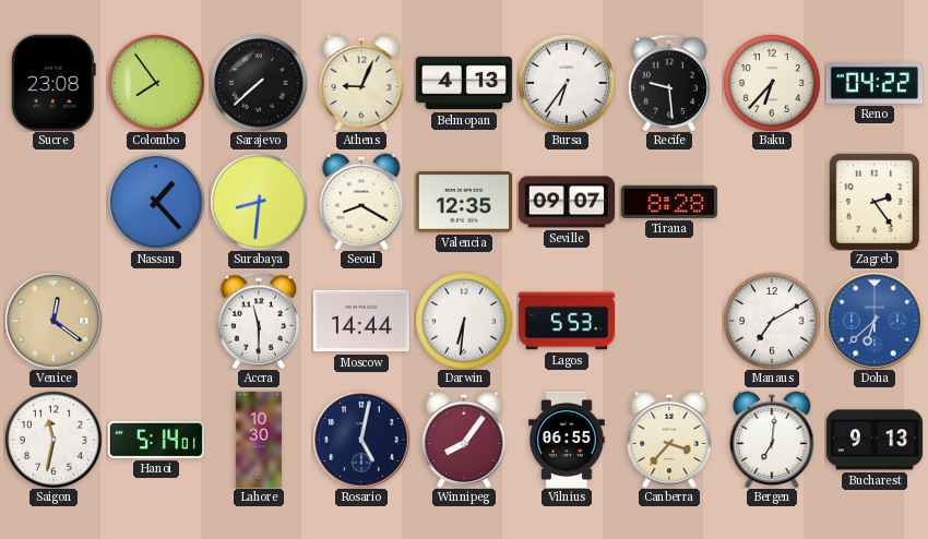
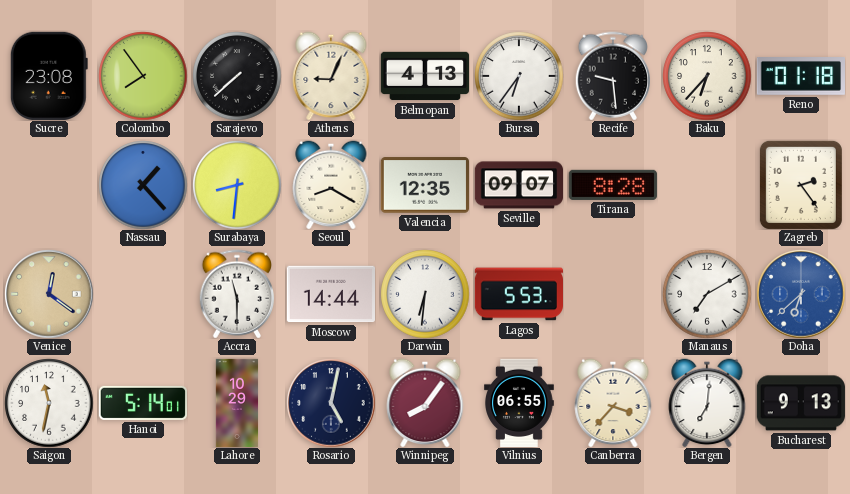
Reno: 04:22 -> 01:18 (800, 77)
Lahore: 10:30 -> 10:29 (237, 403)
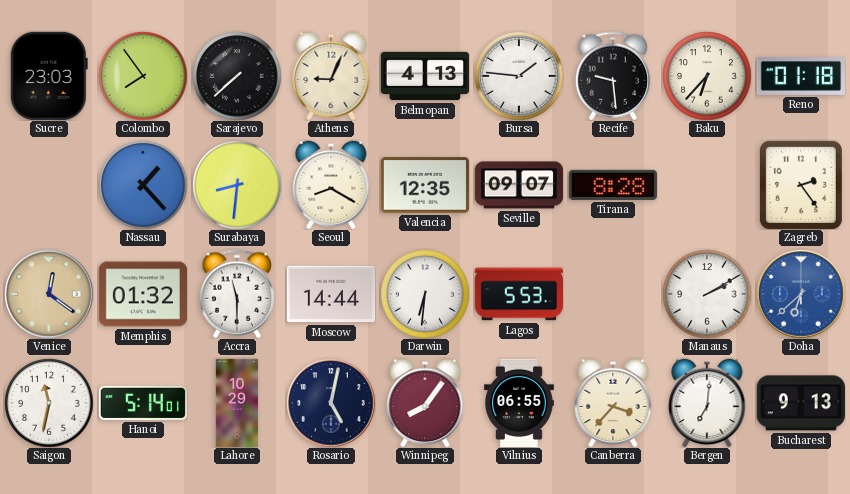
Sucre: 23:08 -> 23:03 (49, 76)
Bursa: 6:36 -> 1:46 (519, 76)
Memphis: none -> 01:32 (142, 294)
Manaus: 7:10 -> 2:10 (707, 294)
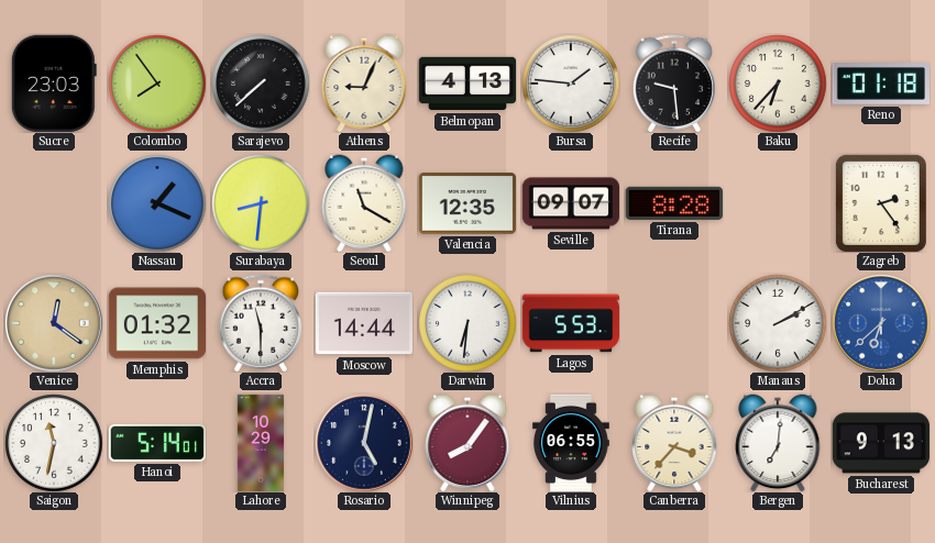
Nassau: 1:23 -> 1:19 (157, 203)
Seoul: 8:20 -> 11:20 (364, 203)
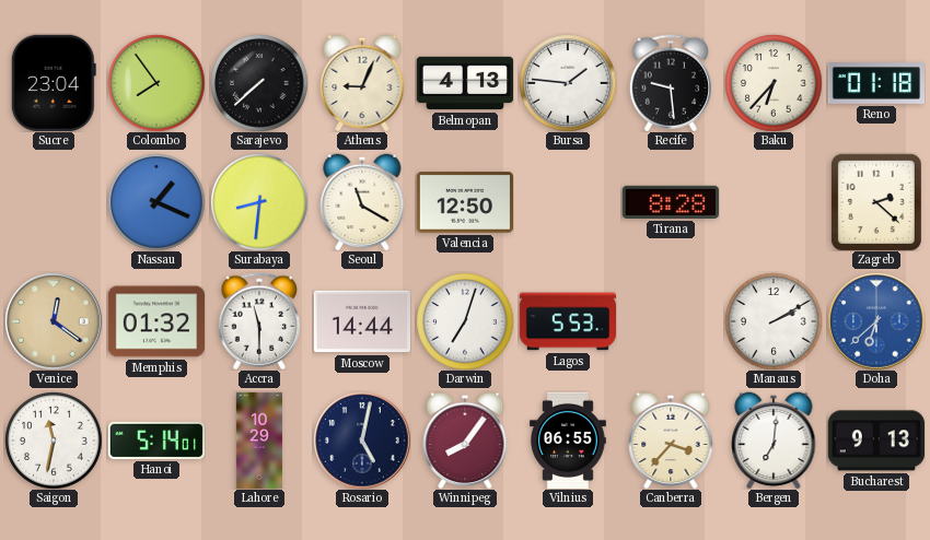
Sucre: 23:03 -> 23:04 (54, 83)
Valencia: 12:35 -> 12:50 (464, 202)
Seville: 09:07 -> none (570, 203)
Zagreb: 2:24 -> 2:22 (876, 202)
Darwin: 6:31 -> 7:03 (465, 321)
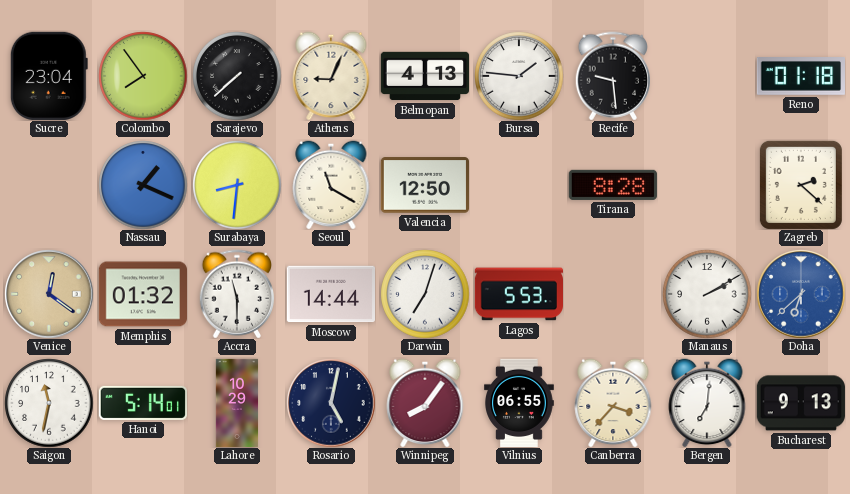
Baku: 6:37 -> none (774, 83)
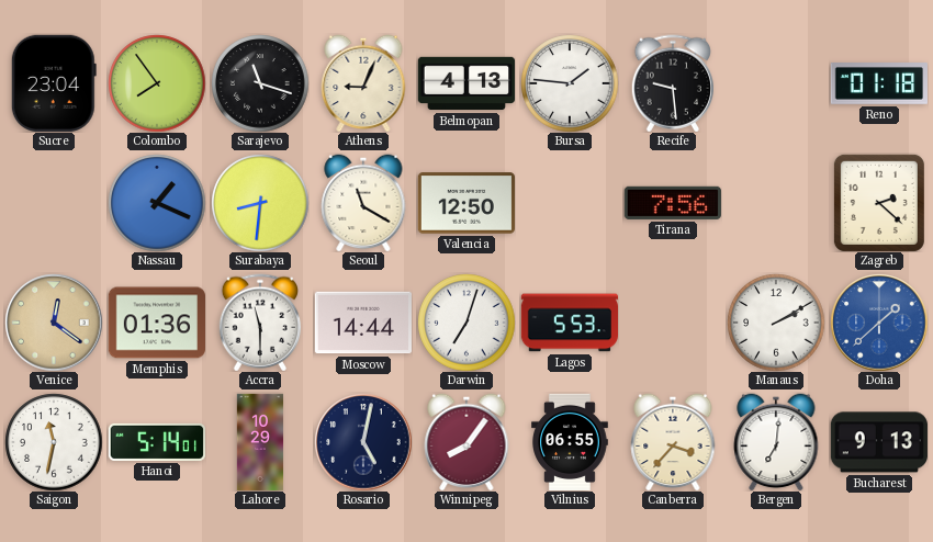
Sarajevo: 7:38 -> 11:18 (260, 83)
Tirana: 8:28 -> 7:56 (672, 203)
Memphis: 01:32 -> 01:36 (156, 323)
Doha: 6:38 -> 1:38 (879, 323)
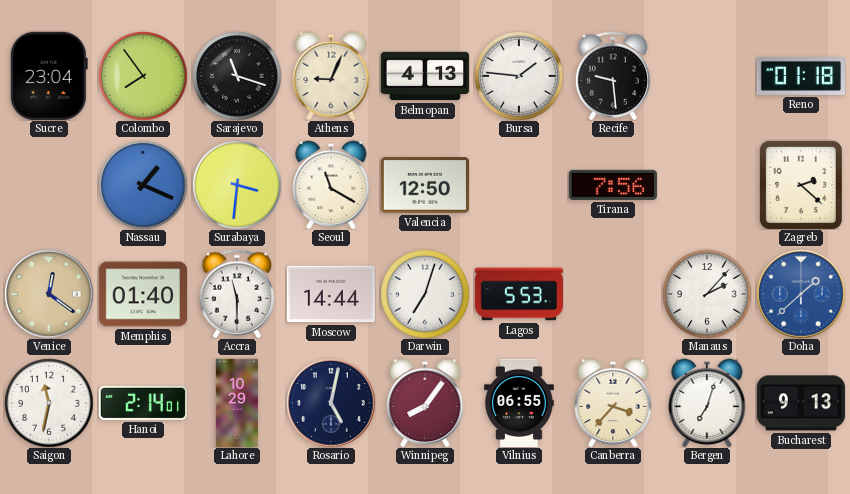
Surabaya: 8:31 -> 3:31 (237, 185)
Memphis: 01:36 -> 01:40 (142, 294)
Manaus: 2:10 -> 2:07 (707, 294)
Hanoi: 5:14 -> 2:14 (142, 403)
Bergen: 7:01 -> 7:03 (707, 403)
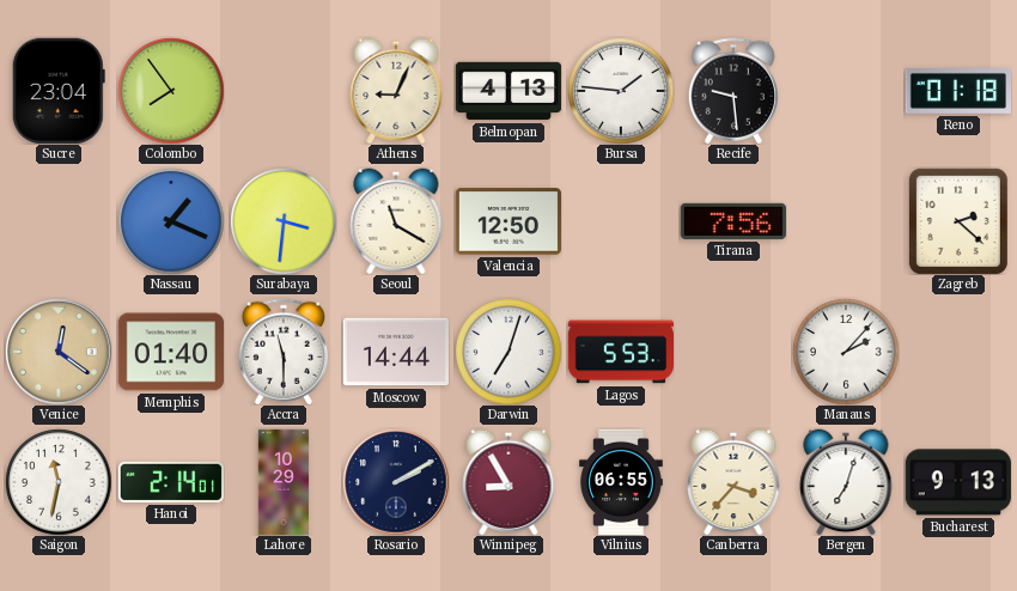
Sarajevo: 11:18 -> none (237, 76)
Doha: 1:38 -> none (801, 294)
Rosario: 5:02 -> 2:10 (396, 482)
Winnipeg: 8:06 -> 8:55 (508, 482)
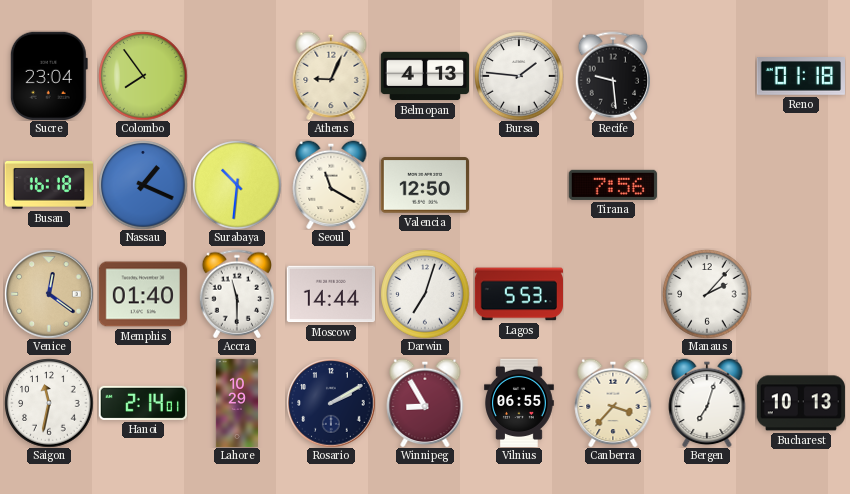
Busan: none -> 16:18 (48, 185)
Surabaya: 3:31 -> 10:31 (237, 185)
Zagreb: 2:22 -> none (958, 221)
Bucharest: 9:13 -> 10:13 (801, 403)
